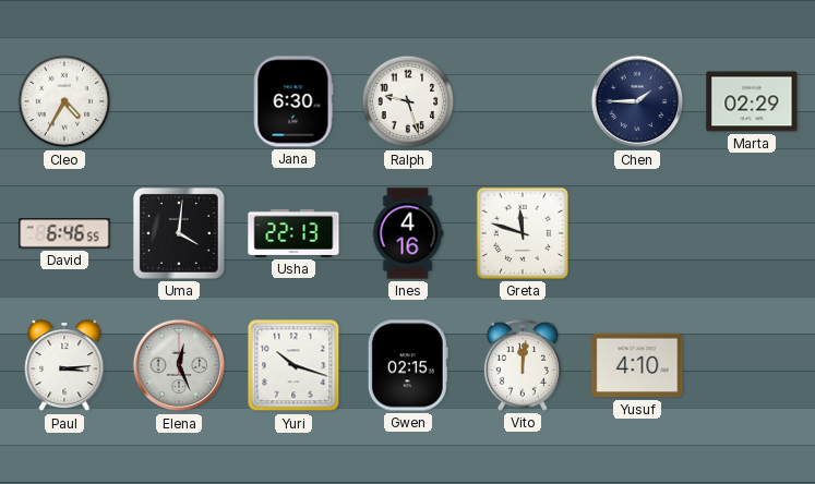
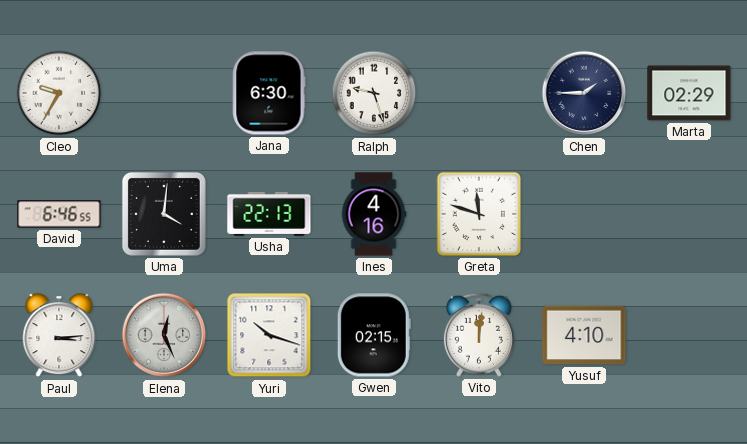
Cleo: 4:35 -> 9:35 (59, 93)
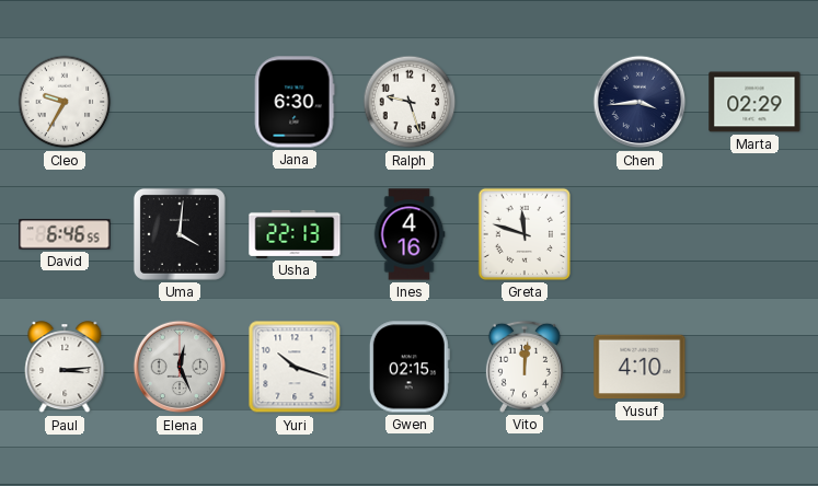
Chen: 1:45 -> 3:44 (640, 102)
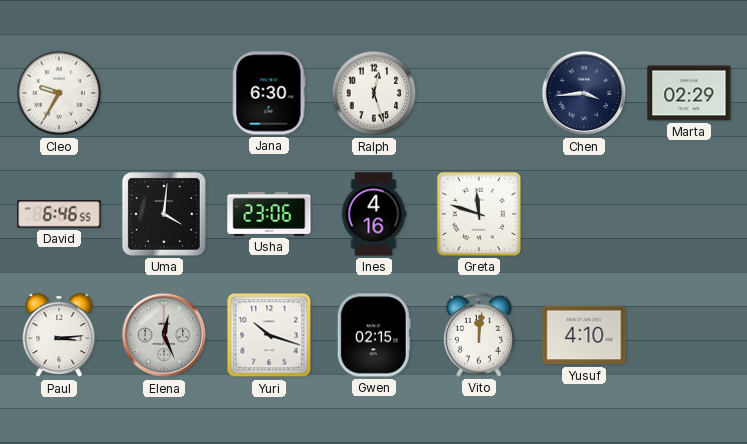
Ralph: 9:27 -> 12:27 (374, 93)
Usha: 22:13 -> 23:06 (269, 214)
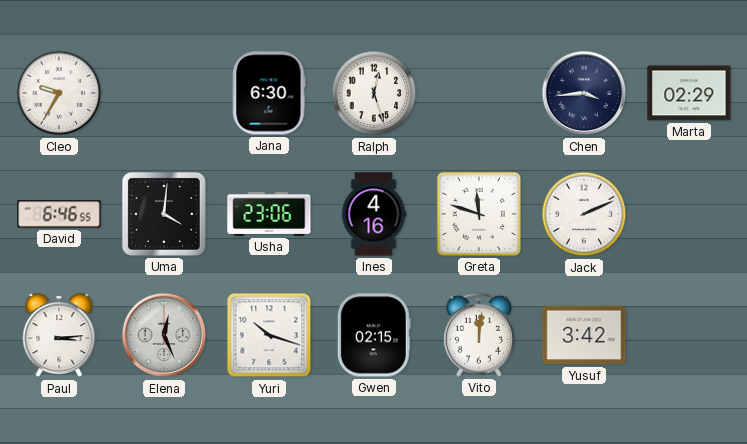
Jack: none -> 2:11 (584, 214)
Yusuf: 4:10 -> 3:42 (584, 335)
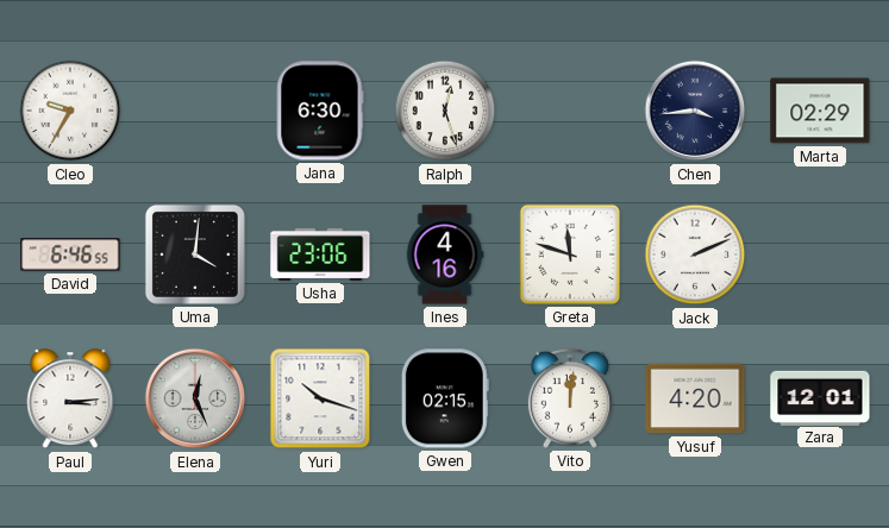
Yusuf: 3:42 -> 4:20 (695, 398)
Zara: none -> 12:01 (820, 397)
